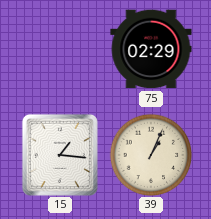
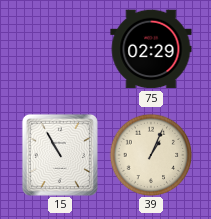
15: 1:16 -> 10:55 (60, 155)
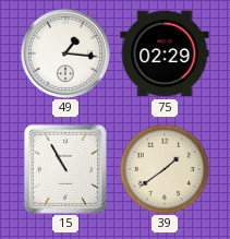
49: none -> 1:16 (65, 53)
39: 1:04 -> 1:39 (165, 169)
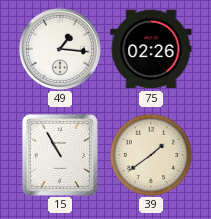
75: 02:29 -> 02:26 (151, 49)
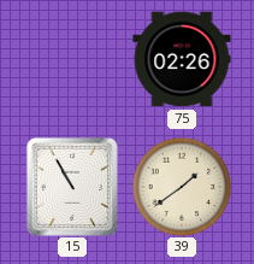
49: 1:16 -> none (60, 49)
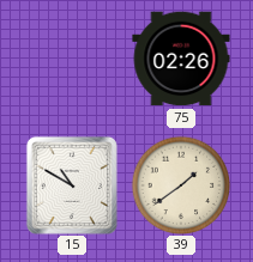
15: 10:55 -> 10:50 (72, 185)
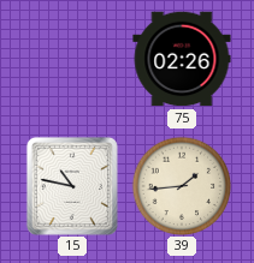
15: 10:50 -> 10:47 (72, 186)
39: 1:39 -> 1:44 (182, 186)
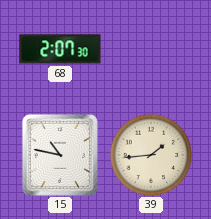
68: none -> 2:07 (60, 49)
75: 02:26 -> none (182, 59)
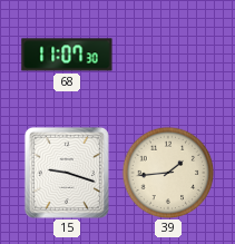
68: 2:07 -> 11:07 (67, 55)
15: 10:47 -> 9:18 (67, 173)
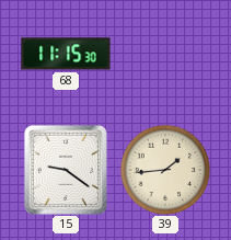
68: 11:07 -> 11:15 (66, 54)
15: 9:18 -> 9:21 (66, 170)
